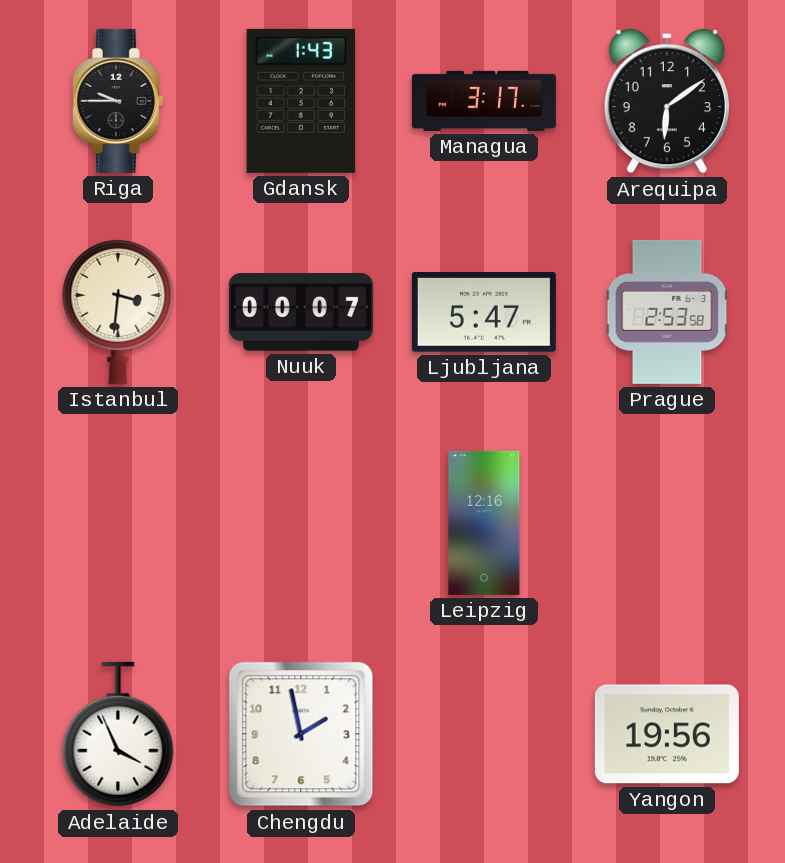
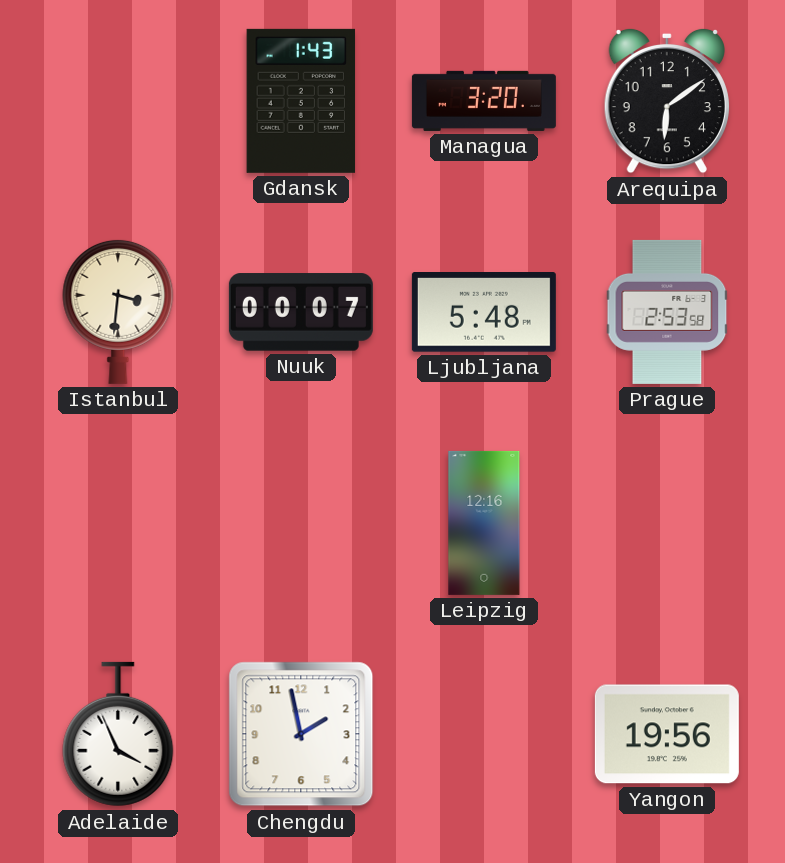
Riga: 9:45 -> none (118, 101)
Managua: 3:17 -> 3:20 (484, 101)
Ljubljana: 5:47 -> 5:48 (484, 313)
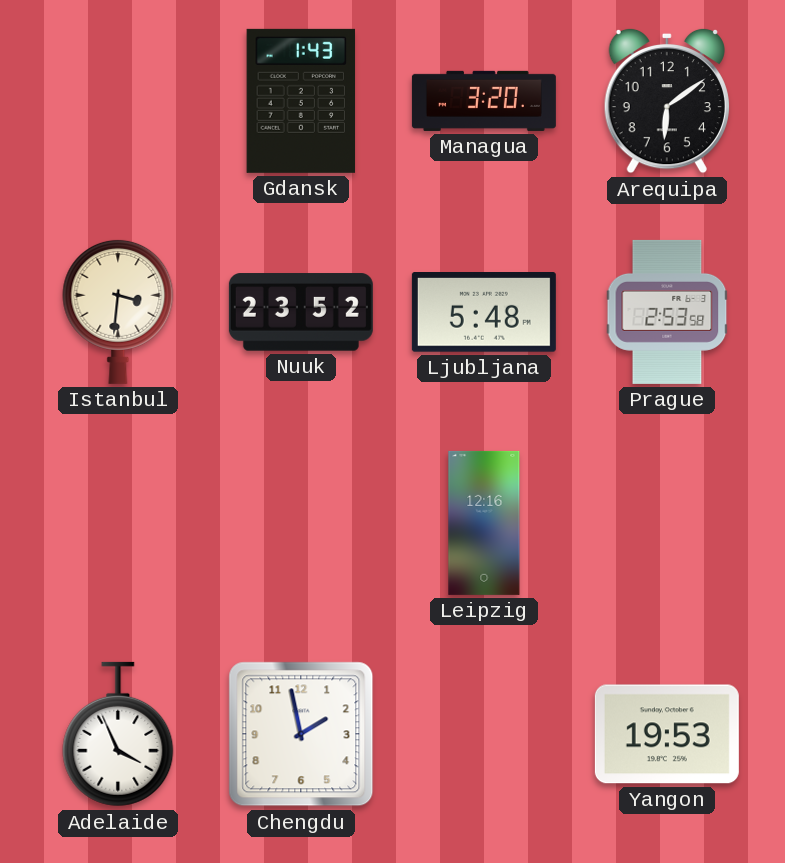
Nuuk: 00:07 -> 23:52 (301, 312)
Yangon: 19:56 -> 19:53 (667, 734)
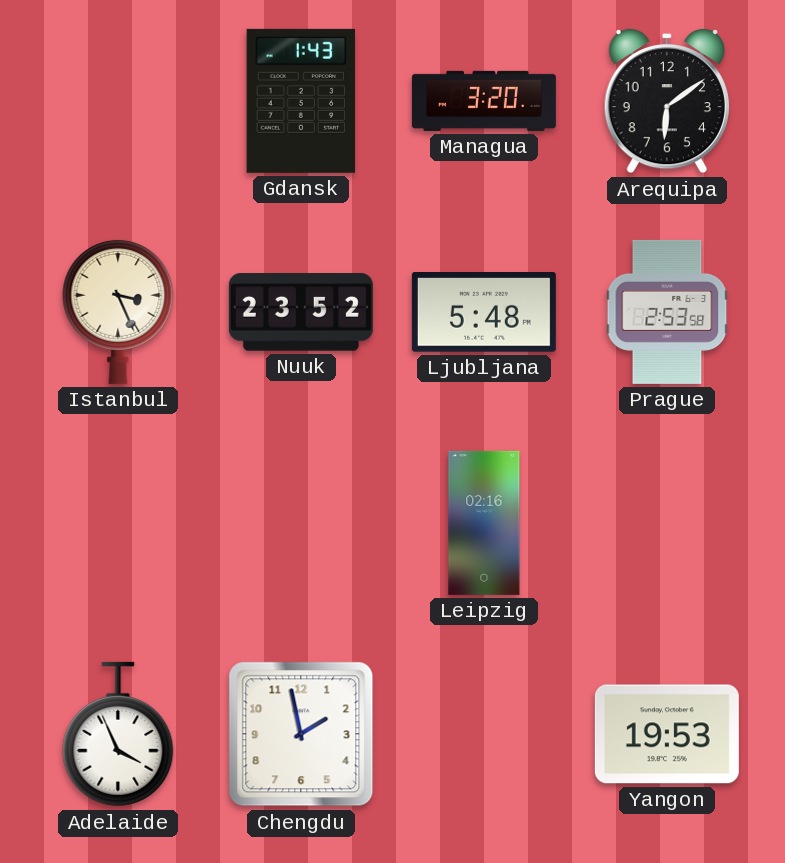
Istanbul: 3:31 -> 3:26 (118, 311)
Leipzig: 12:16 -> 02:16 (484, 523)
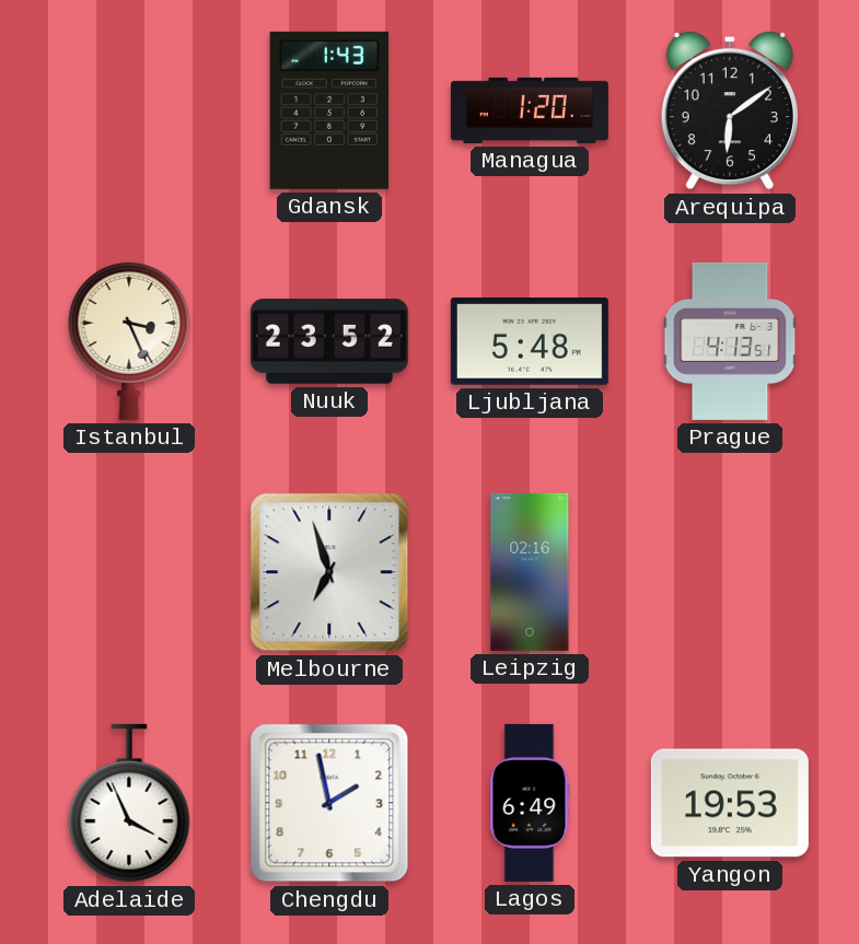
Managua: 3:20 -> 1:20 (530, 110)
Prague: 2:53 -> 4:13 (730, 341)
Melbourne: none -> 6:57 (329, 572)
Lagos: none -> 6:49 (530, 803)
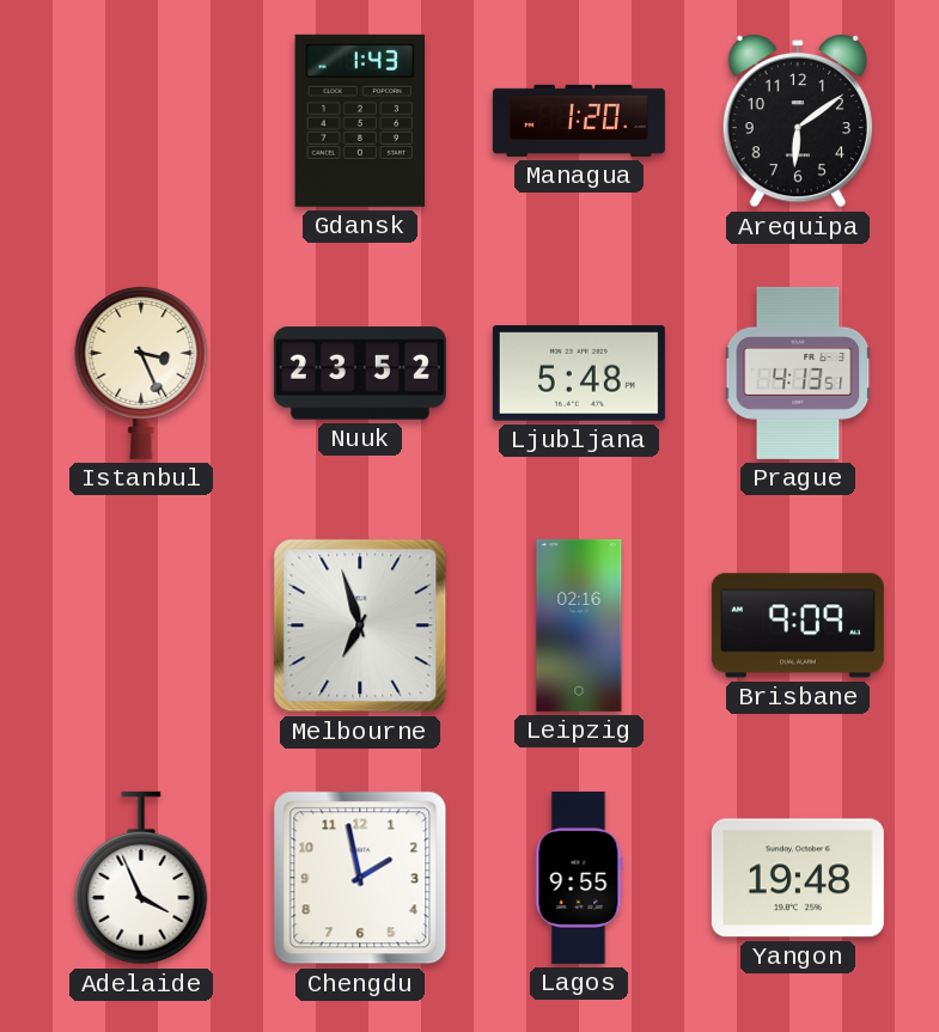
Brisbane: none -> 9:09 (798, 625)
Lagos: 6:49 -> 9:55 (579, 878)
Yangon: 19:53 -> 19:48 (798, 878)
